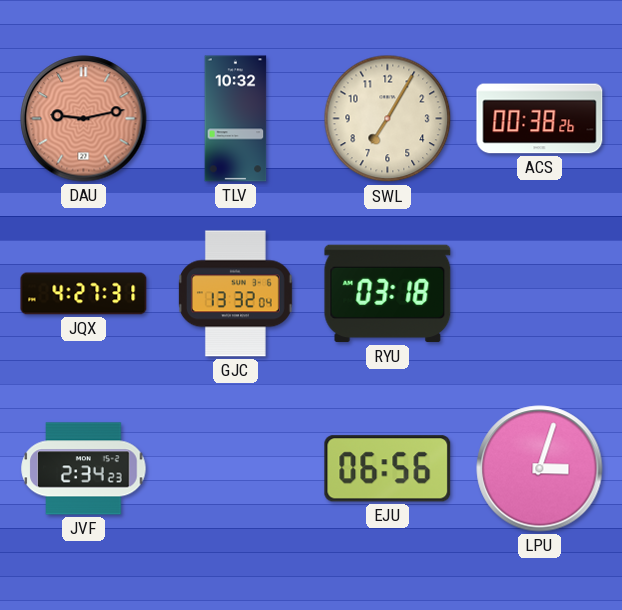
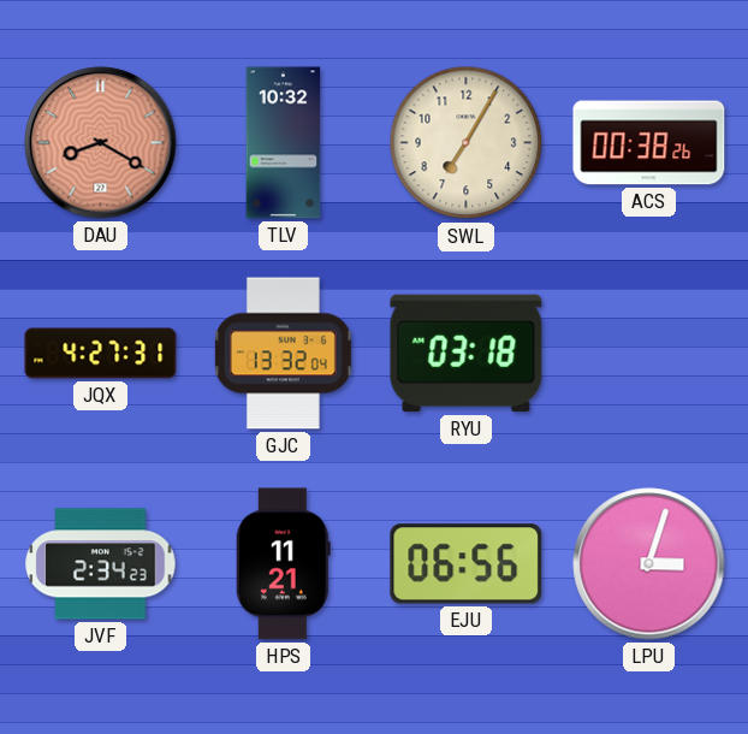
DAU: 9:13 -> 8:20 (101, 143)
HPS: none -> 11:21 (283, 564)
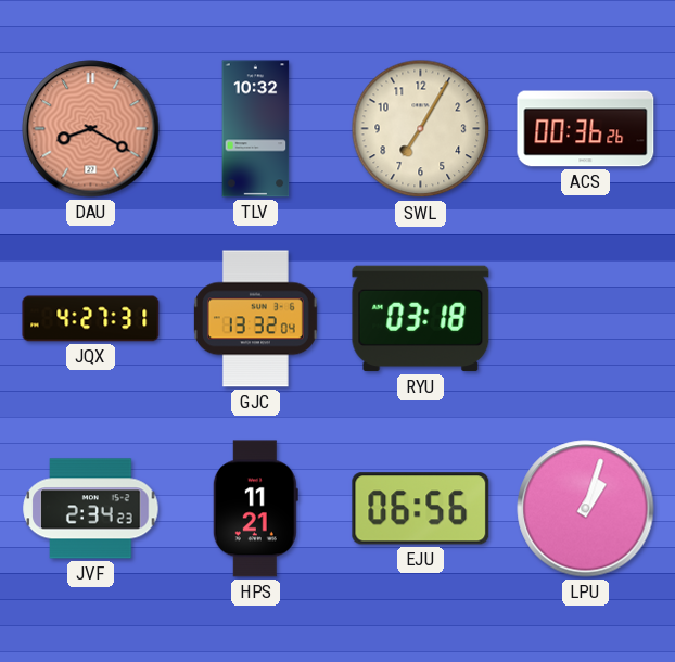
ACS: 00:38 -> 00:36 (586, 129)
LPU: 3:03 -> 1:03 (586, 509)
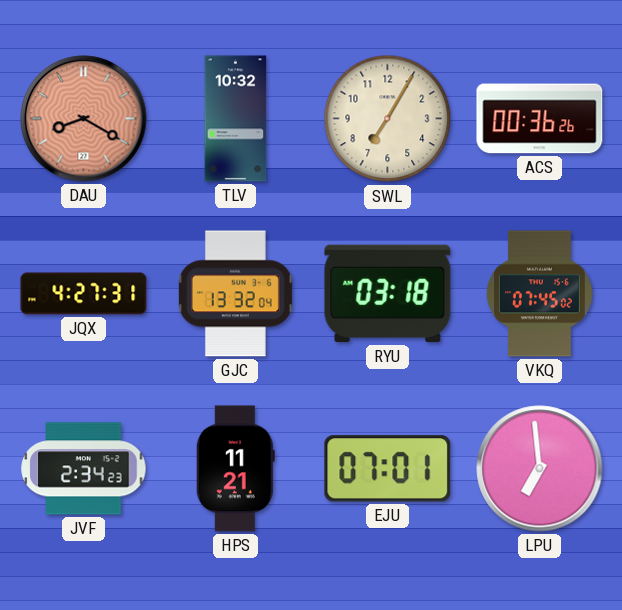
VKQ: none -> 07:45 (539, 294)
EJU: 06:56 -> 07:01 (388, 469)
LPU: 1:03 -> 6:59 (540, 469)
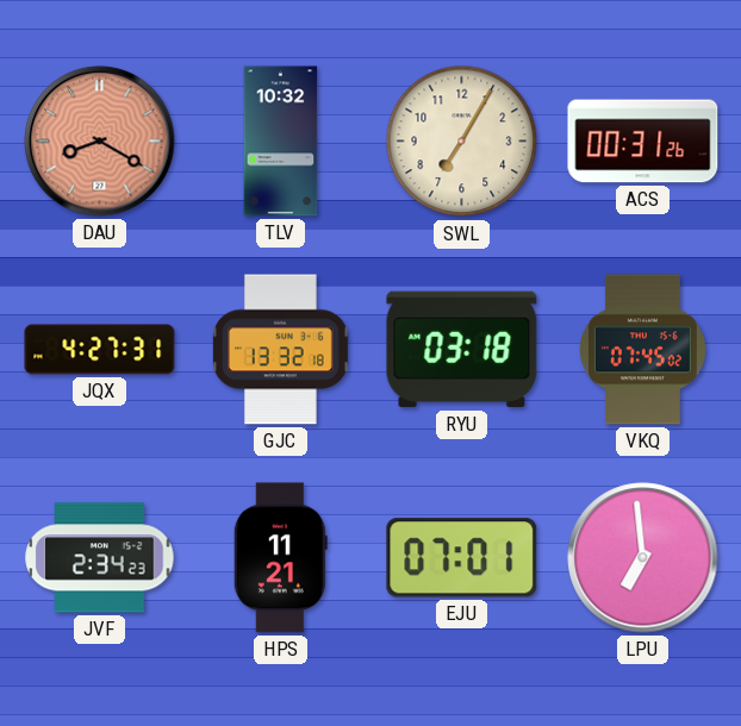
ACS: 00:36 -> 00:31 (643, 142)
GJC: 13:32:04 -> 13:32:18 (280, 350)
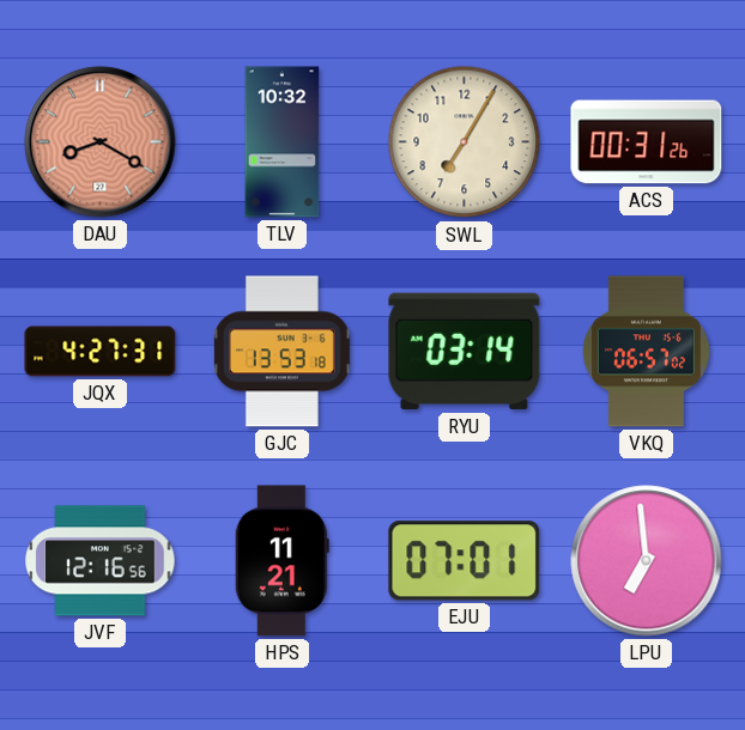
GJC: 13:32 -> 13:53 (281, 352)
RYU: 03:18 -> 03:14 (465, 352)
VKQ: 07:45 -> 06:57 (646, 352)
JVF: 2:34 -> 12:16 (101, 561)
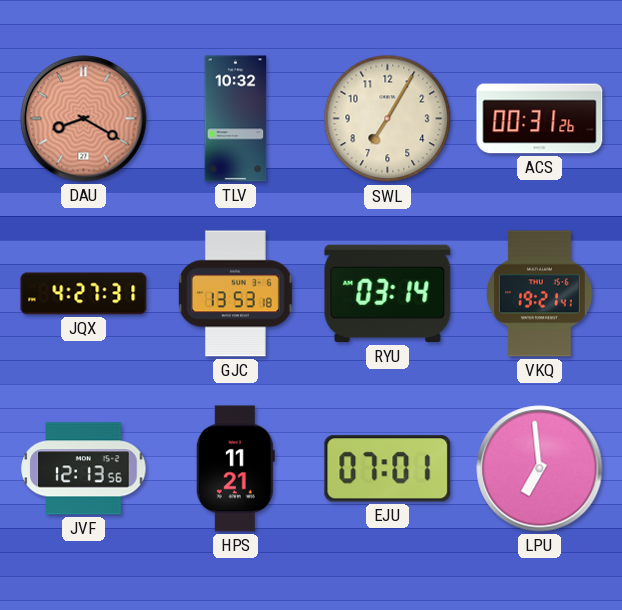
VKQ: 06:57 -> 19:21 (539, 294)
JVF: 12:16 -> 12:13 (84, 469)
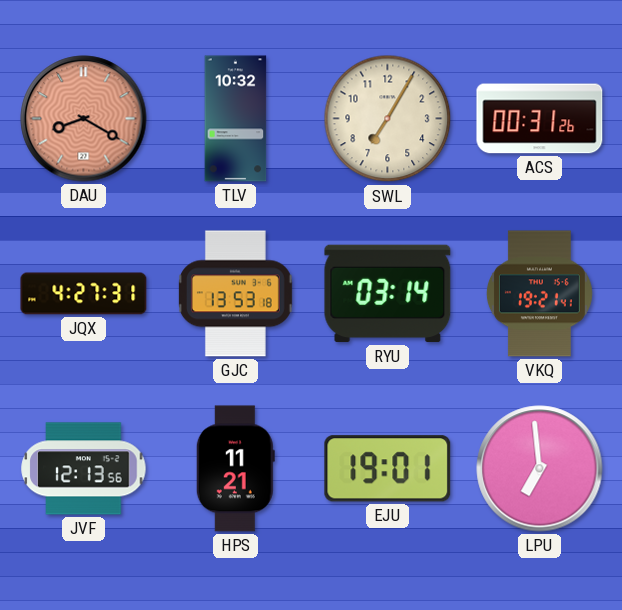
EJU: 07:01 -> 19:01 (388, 469)
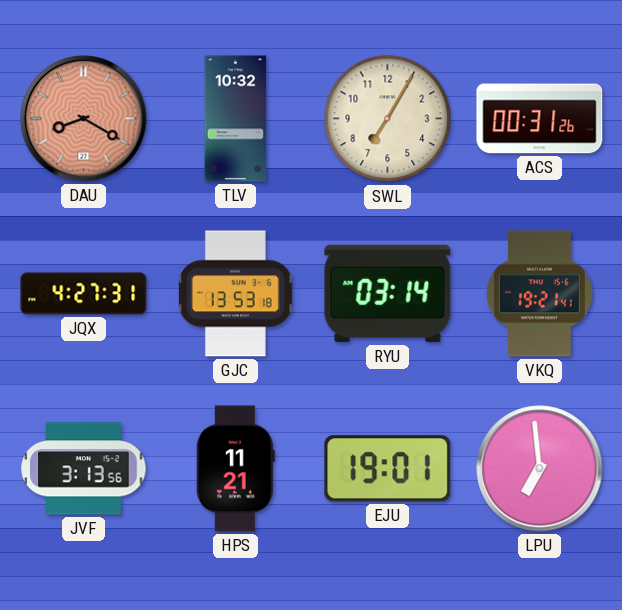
JVF: 12:13 -> 3:13 (84, 469)
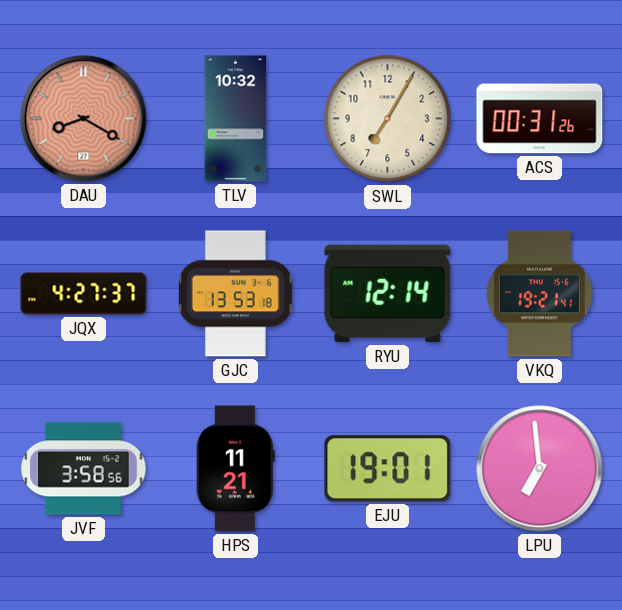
JQX: 4:27:31 -> 4:27:37 (84, 294)
RYU: 03:14 -> 12:14 (388, 294)
JVF: 3:13 -> 3:58 (84, 469)
